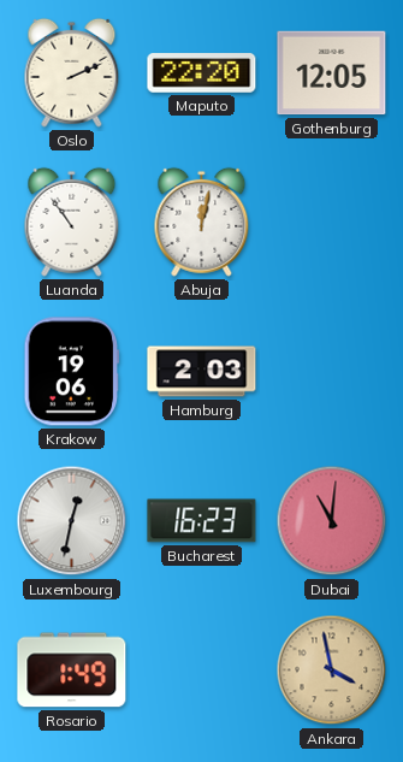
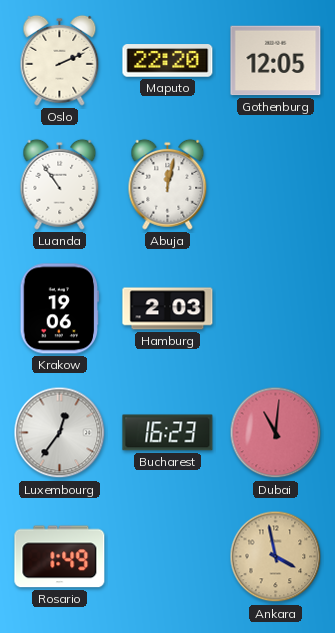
Luxembourg: 12:32 -> 12:36 (60, 433)
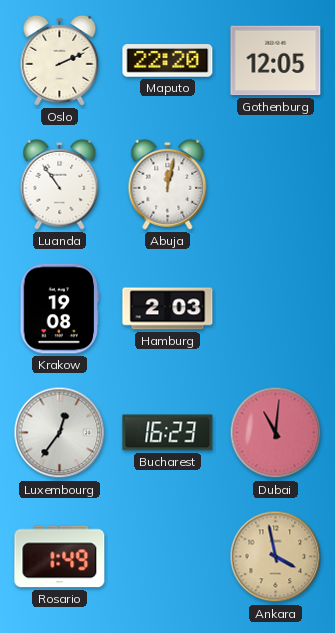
Krakow: 19:06 -> 19:08 (60, 309)
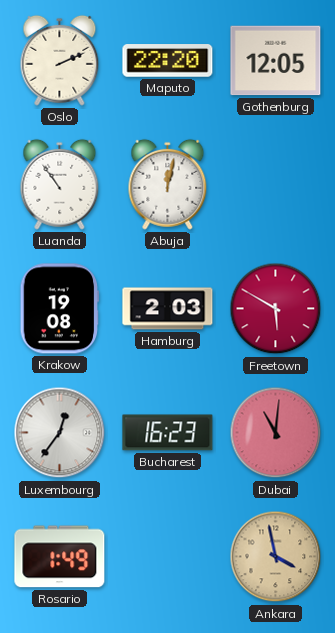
Freetown: none -> 5:50 (276, 309)
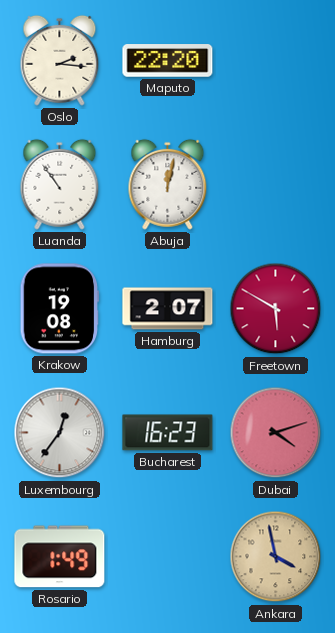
Oslo: 2:11 -> 2:16 (60, 60)
Gothenburg: 12:05 -> none (276, 61)
Hamburg: 2:03 -> 2:07 (168, 309)
Dubai: 11:01 -> 4:12 (276, 433)
